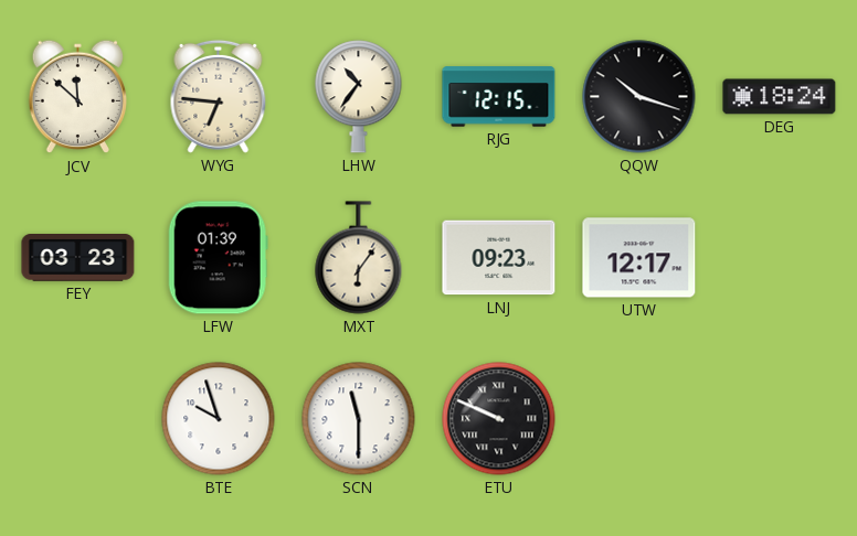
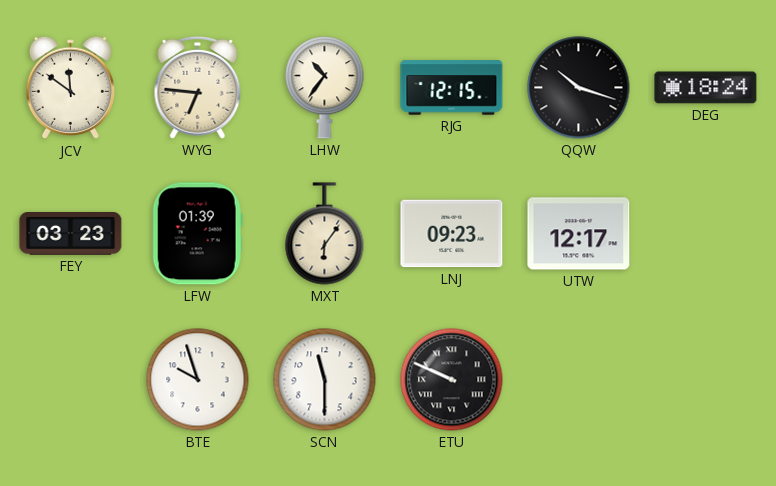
JCV: 11:52 -> 11:51 (71, 88)
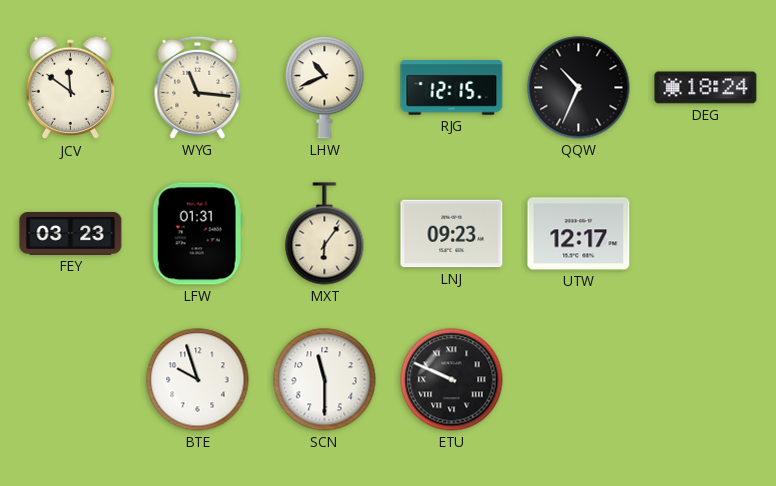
WYG: 6:46 -> 11:16 (198, 87)
LHW: 10:36 -> 10:41 (325, 88)
QQW: 10:18 -> 10:34 (579, 88)
LFW: 01:39 -> 01:31 (197, 234)
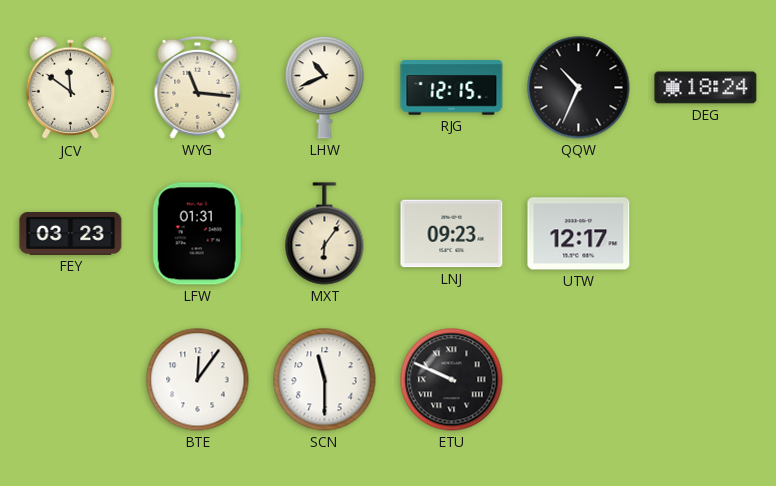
BTE: 9:57 -> 12:06 (198, 380)
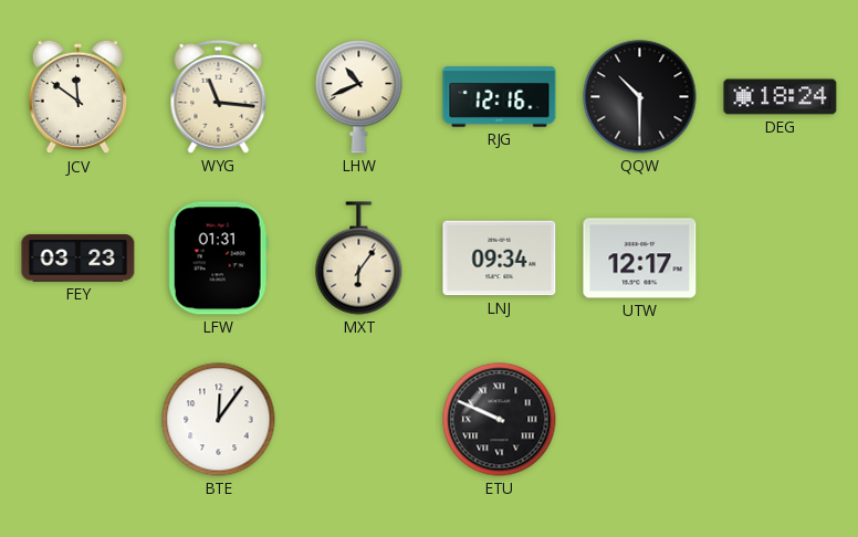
RJG: 12:15 -> 12:16 (500, 97)
QQW: 10:34 -> 10:30 (640, 97)
LNJ: 09:23 -> 09:34 (500, 259)
SCN: 11:30 -> none (325, 380)
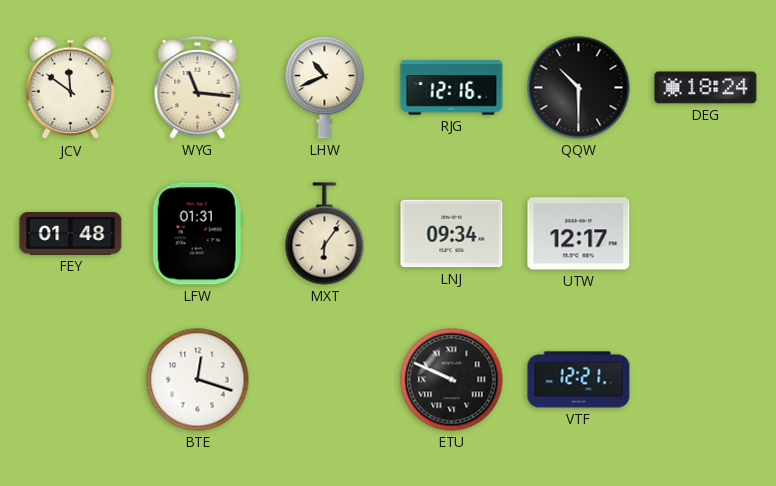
FEY: 03:23 -> 01:48 (71, 234)
BTE: 12:06 -> 12:18 (198, 380)
VTF: none -> 12:21 (579, 380)
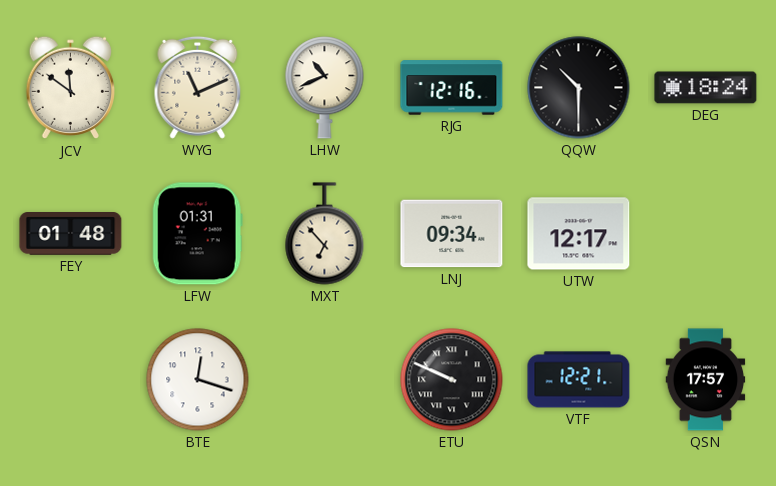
WYG: 11:16 -> 11:11 (198, 87)
MXT: 6:06 -> 6:53 (325, 234)
QSN: none -> 17:57 (706, 380)
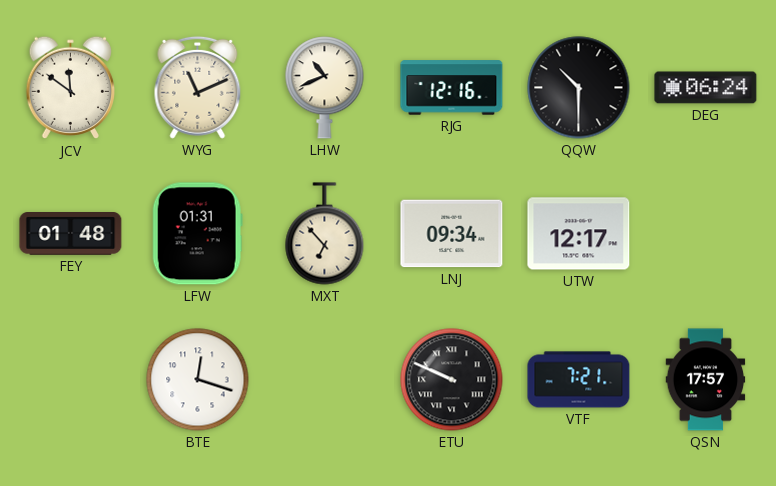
DEG: 18:24 -> 06:24 (706, 88)
VTF: 12:21 -> 7:21 (579, 380)
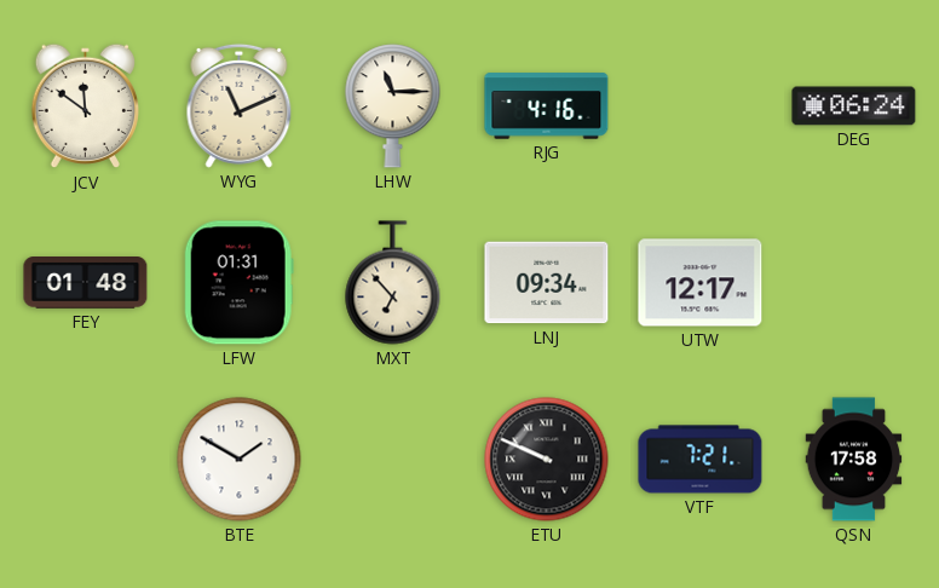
LHW: 10:41 -> 11:15 (393, 106)
RJG: 12:16 -> 4:16 (547, 106)
QQW: 10:30 -> none (579, 88)
BTE: 12:18 -> 1:50 (240, 460)
QSN: 17:57 -> 17:58 (854, 460)
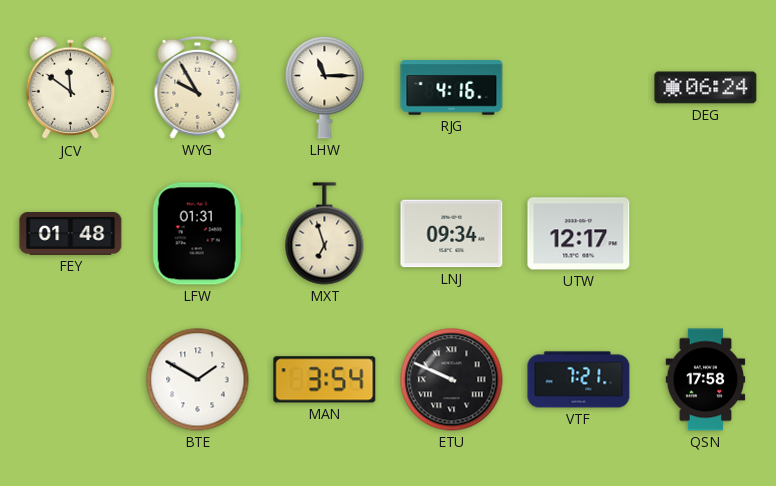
WYG: 11:11 -> 9:55 (198, 87)
MXT: 6:53 -> 6:57 (325, 234)
MAN: none -> 3:54 (325, 380)
